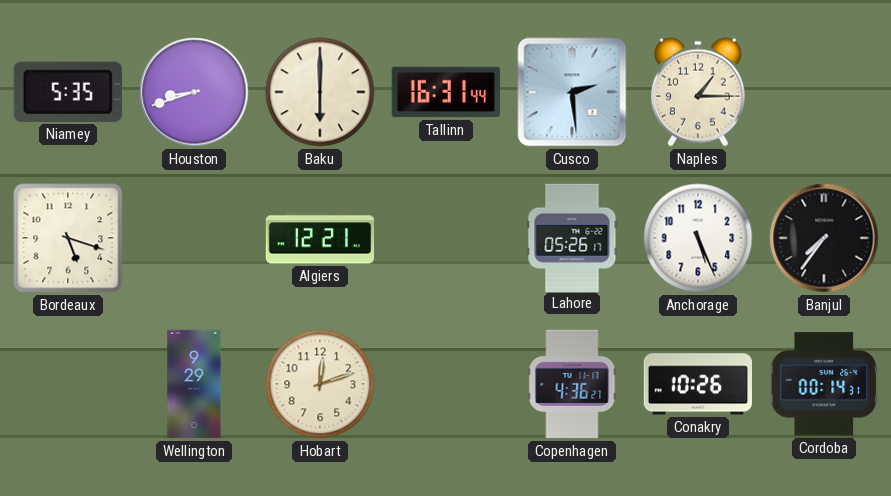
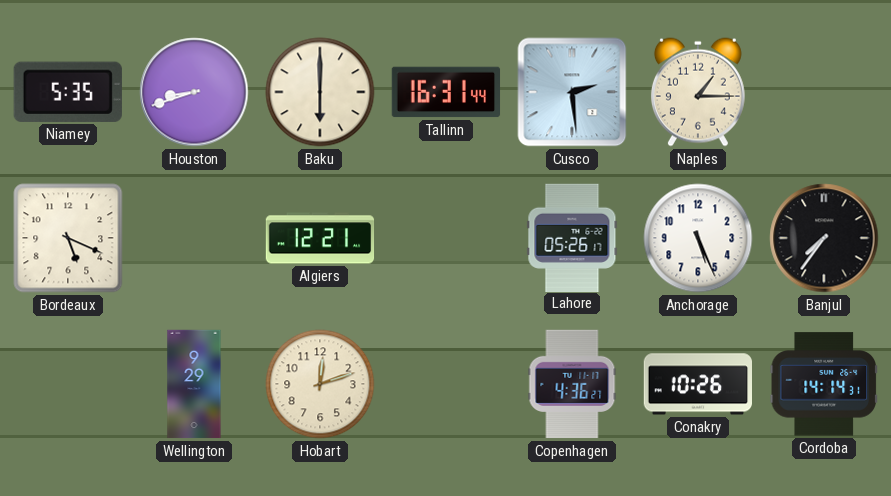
Bordeaux: 5:18 -> 5:19 (68, 238)
Cordoba: 00:14 -> 14:14 (823, 384)
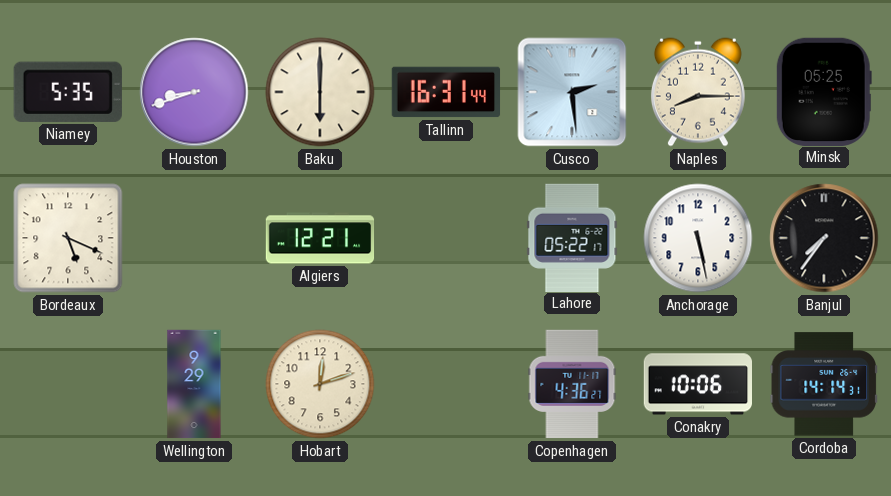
Naples: 1:15 -> 8:15 (698, 92)
Minsk: none -> 05:25 (824, 91)
Lahore: 05:26 -> 05:22 (572, 237)
Anchorage: 5:26 -> 5:28 (698, 238)
Conakry: 10:26 -> 10:06 (697, 384)
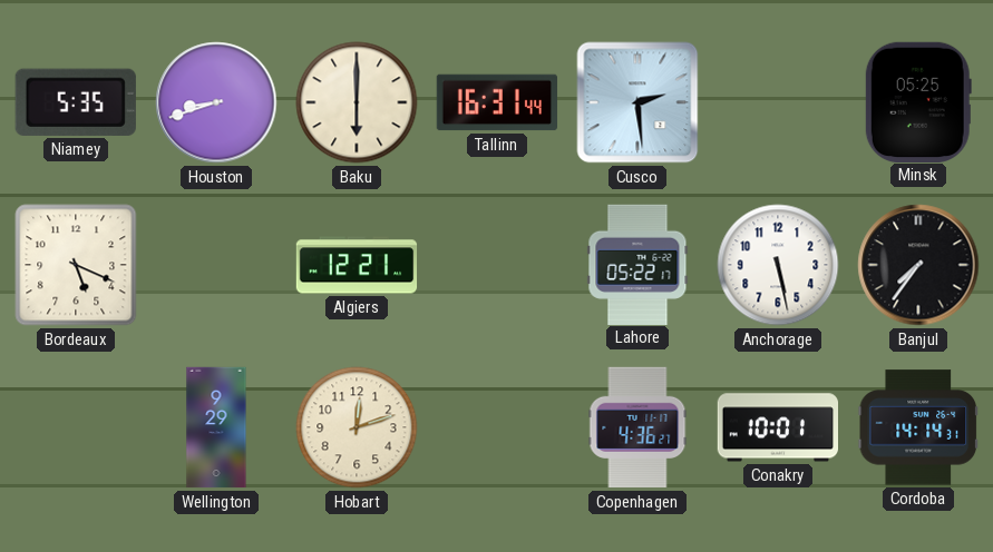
Naples: 8:15 -> none (698, 92)
Conakry: 10:06 -> 10:01 (777, 427)
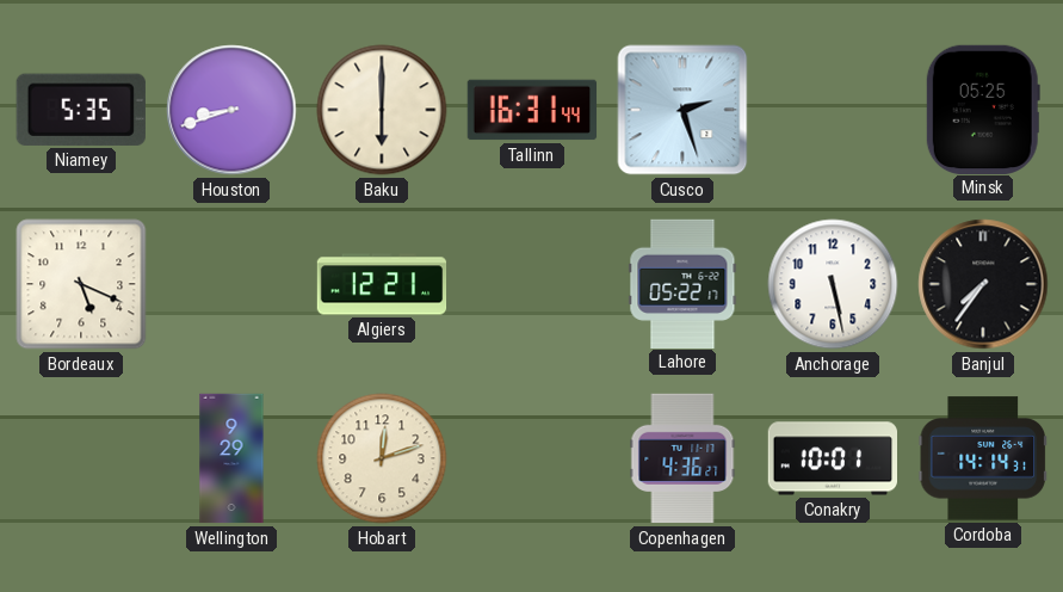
Cusco: 2:29 -> 2:27 (682, 110)
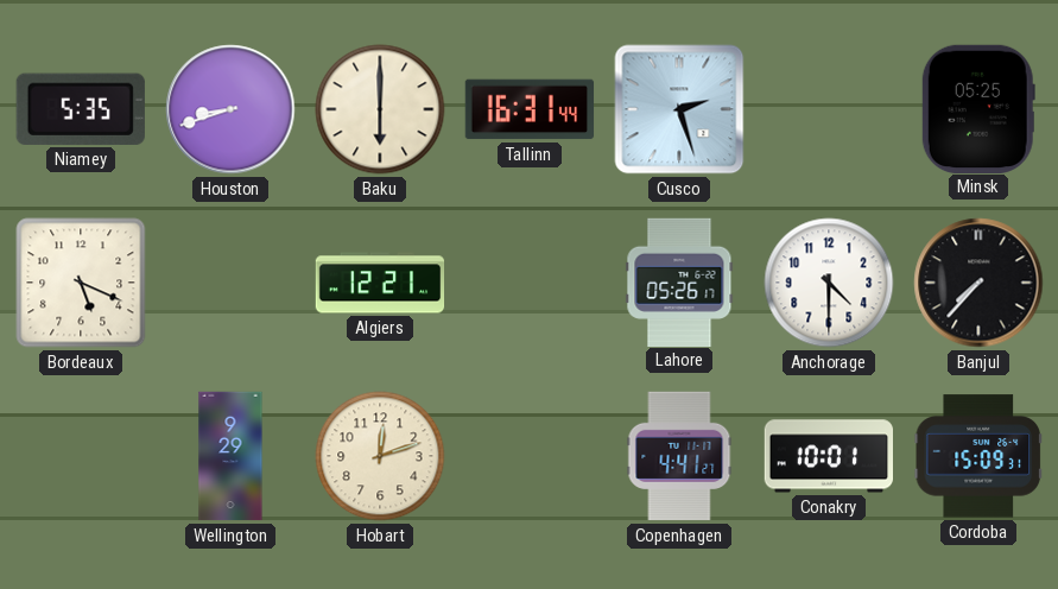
Lahore: 05:22 -> 05:26 (679, 281)
Anchorage: 5:28 -> 4:30 (829, 283)
Banjul: 7:36 -> 7:37 (978, 283)
Copenhagen: 4:36 -> 4:41 (679, 456)
Cordoba: 14:14 -> 15:09 (977, 456)
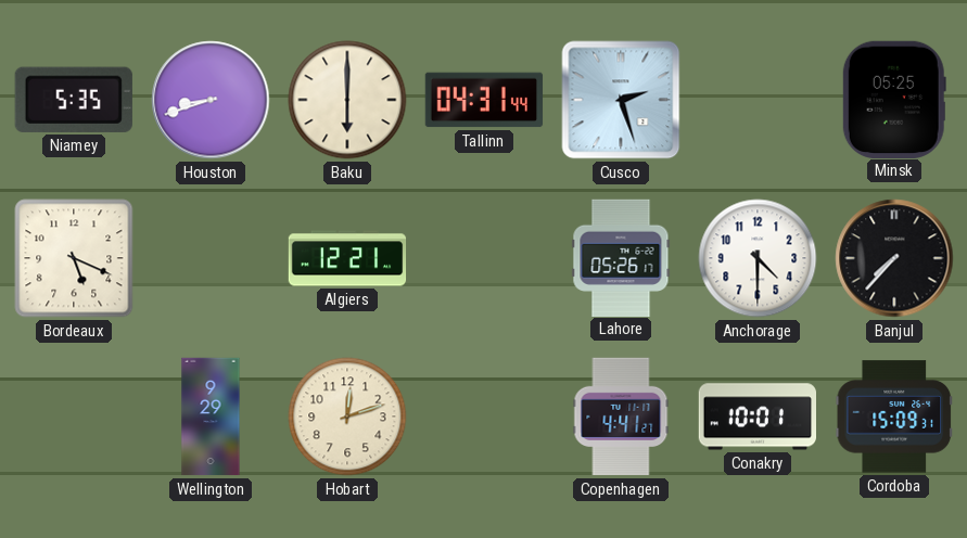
Tallinn: 16:31 -> 04:31 (484, 100)
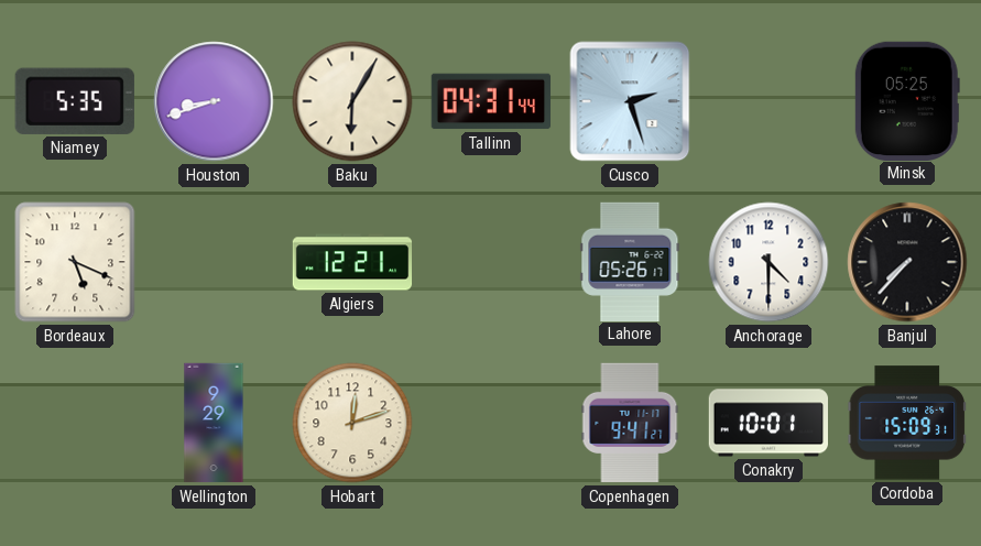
Baku: 6:00 -> 6:05 (352, 101)
Copenhagen: 4:41 -> 9:41 (630, 423)
